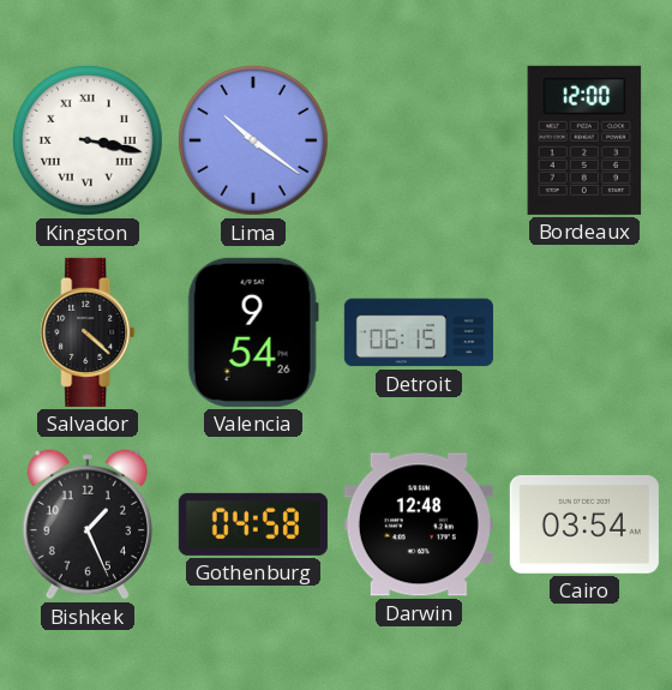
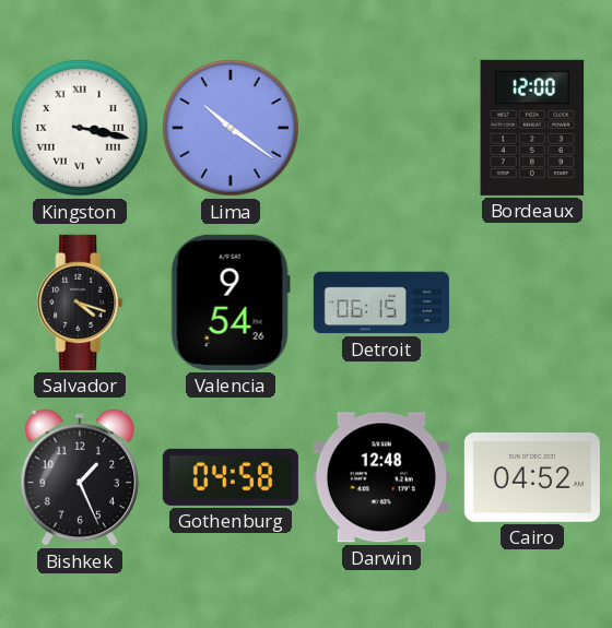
Salvador: 4:22 -> 4:18 (80, 303)
Cairo: 03:54 -> 04:52 (532, 477)
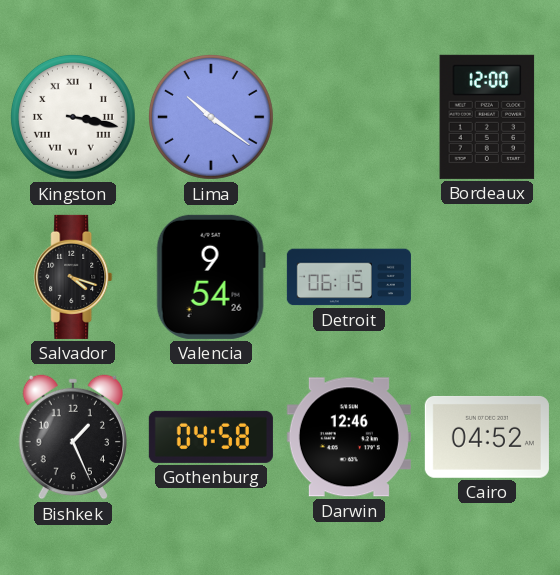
Darwin: 12:48 -> 12:46 (349, 437)
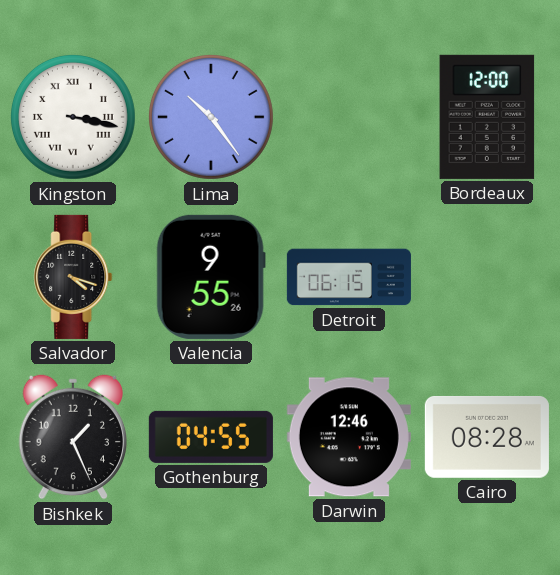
Lima: 10:21 -> 10:24 (211, 117)
Valencia: 9:54 -> 9:55 (211, 277)
Gothenburg: 04:58 -> 04:55 (211, 437)
Cairo: 04:52 -> 08:28 (487, 437)
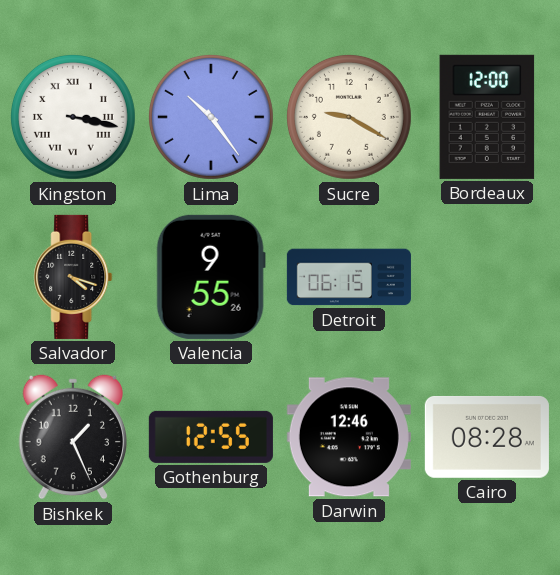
Sucre: none -> 9:20 (349, 117)
Gothenburg: 04:55 -> 12:55 (211, 437)
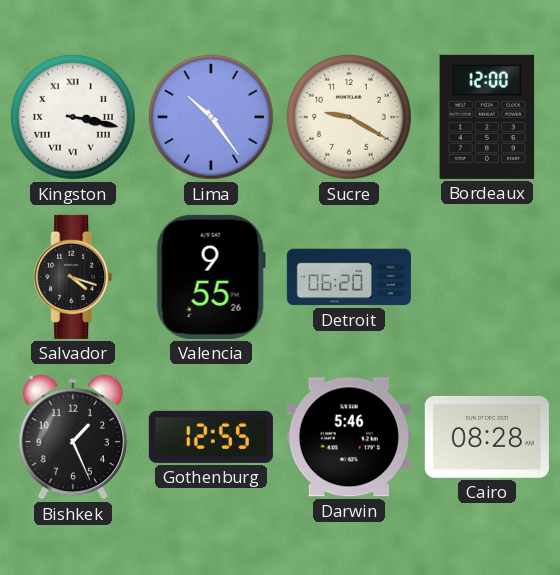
Detroit: 06:15 -> 06:20 (349, 277)
Darwin: 12:46 -> 5:46 (349, 437)
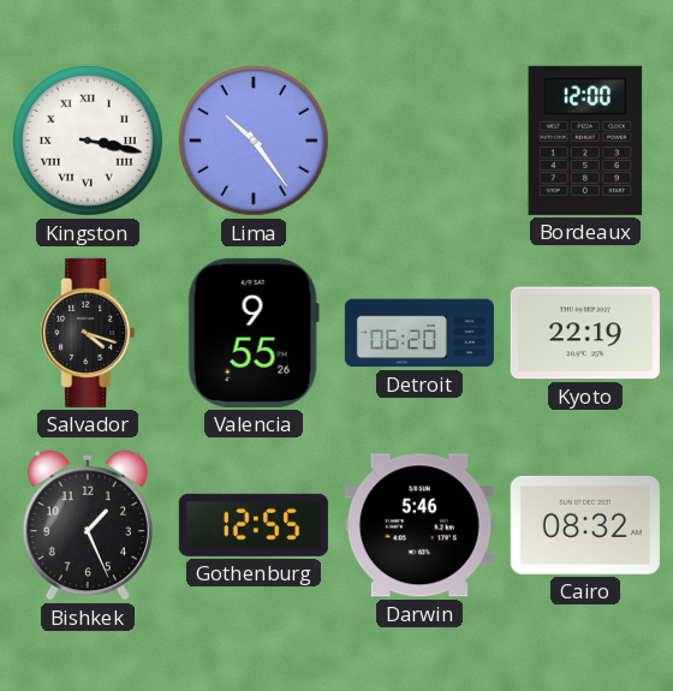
Sucre: 9:20 -> none (349, 117)
Kyoto: none -> 22:19 (585, 333)
Cairo: 08:28 -> 08:32 (585, 525)
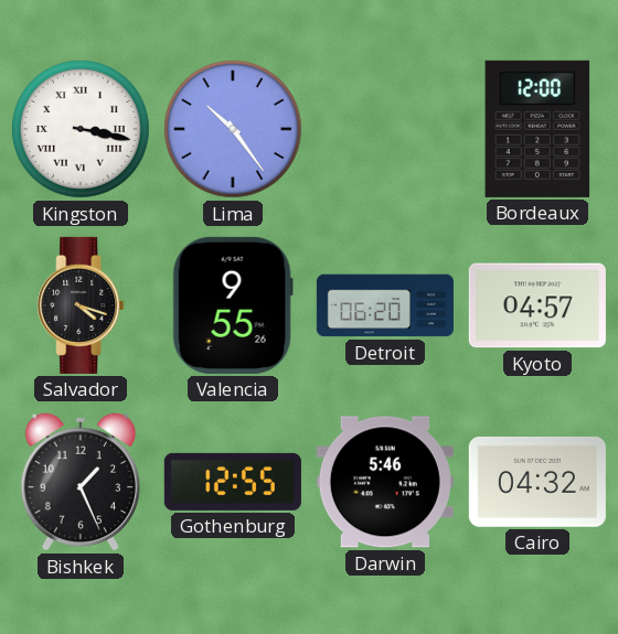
Kyoto: 22:19 -> 04:57 (537, 305)
Cairo: 08:32 -> 04:32 (537, 482)
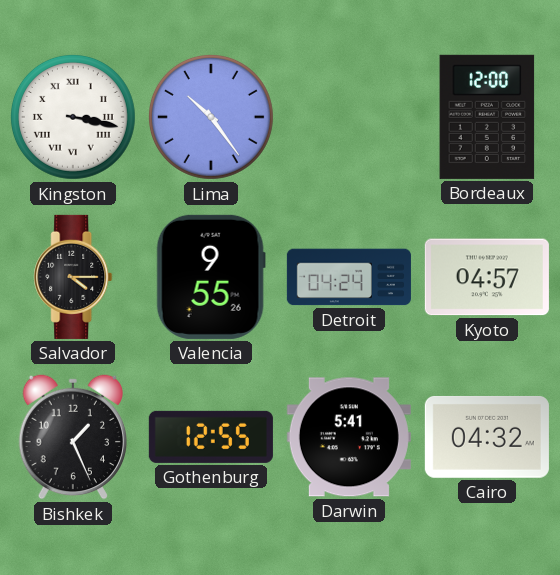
Salvador: 4:18 -> 4:15 (73, 277)
Detroit: 06:20 -> 04:24 (349, 277)
Darwin: 5:46 -> 5:41 (349, 437)
